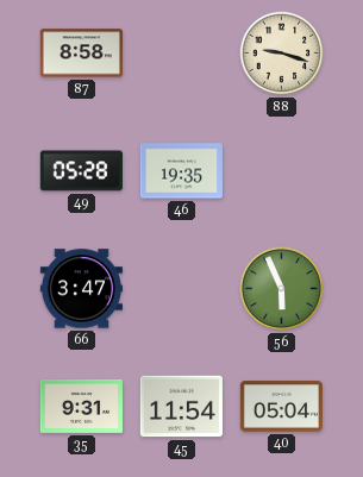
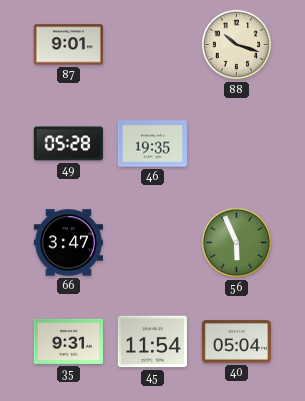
87: 8:58 -> 9:01 (68, 45)
88: 9:18 -> 10:18 (237, 45)
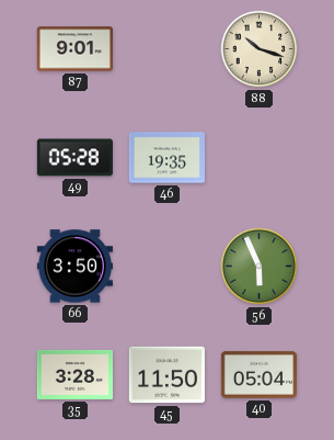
66: 3:47 -> 3:50 (74, 267)
35: 9:31 -> 3:28 (74, 374)
45: 11:54 -> 11:50 (166, 375)
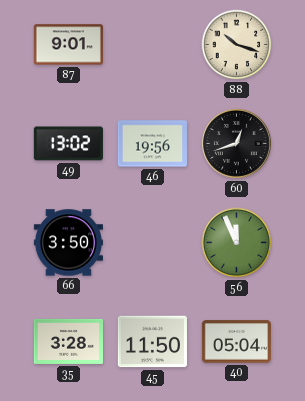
49: 05:28 -> 13:02 (68, 144)
46: 19:35 -> 19:56 (152, 144)
60: none -> 12:42 (236, 143)
56: 5:56 -> 11:56 (237, 243)
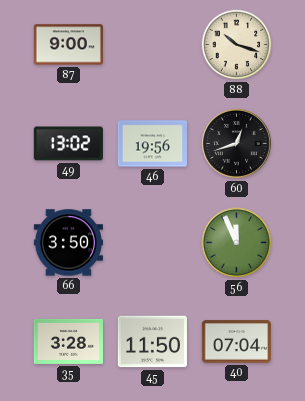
87: 9:01 -> 9:00 (68, 45)
40: 05:04 -> 07:04 (236, 342)
